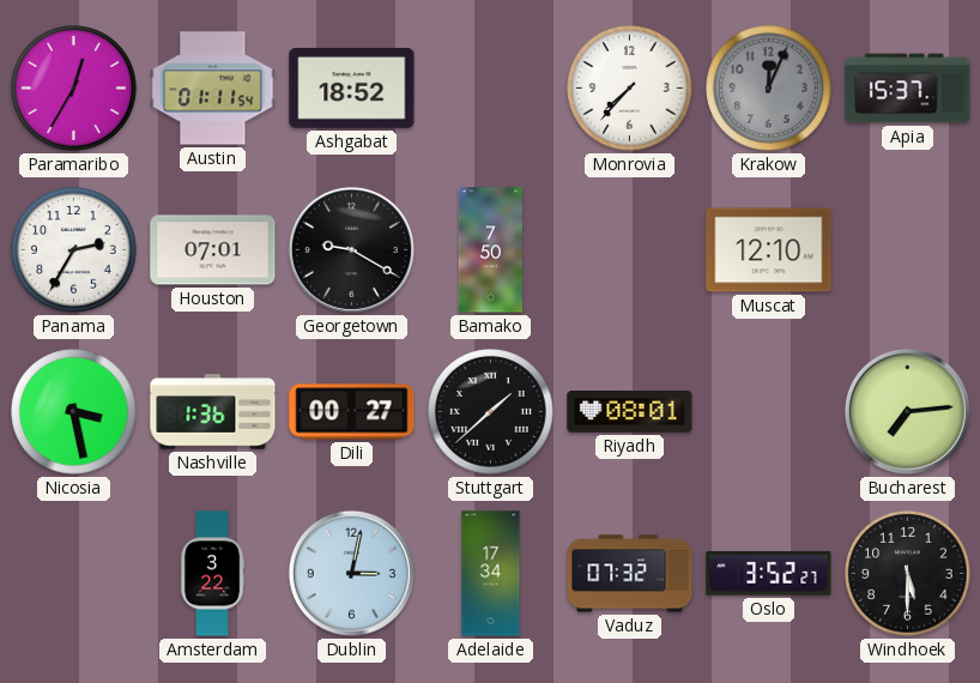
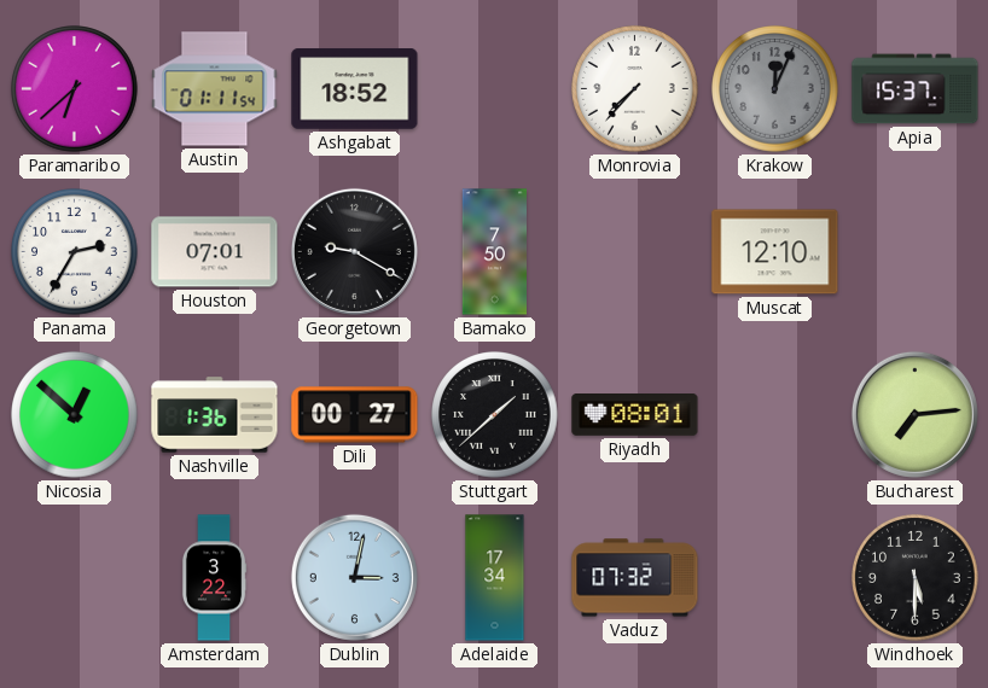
Paramaribo: 12:35 -> 6:38 (75, 89)
Nicosia: 3:28 -> 12:52 (75, 415)
Oslo: 3:52 -> none (769, 574)
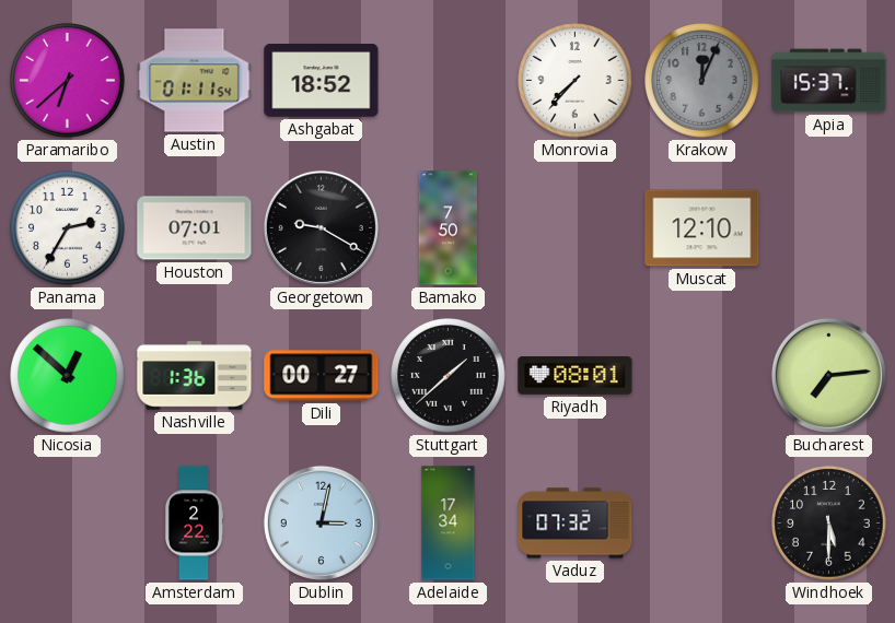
Amsterdam: 3:22 -> 2:22 (194, 524)
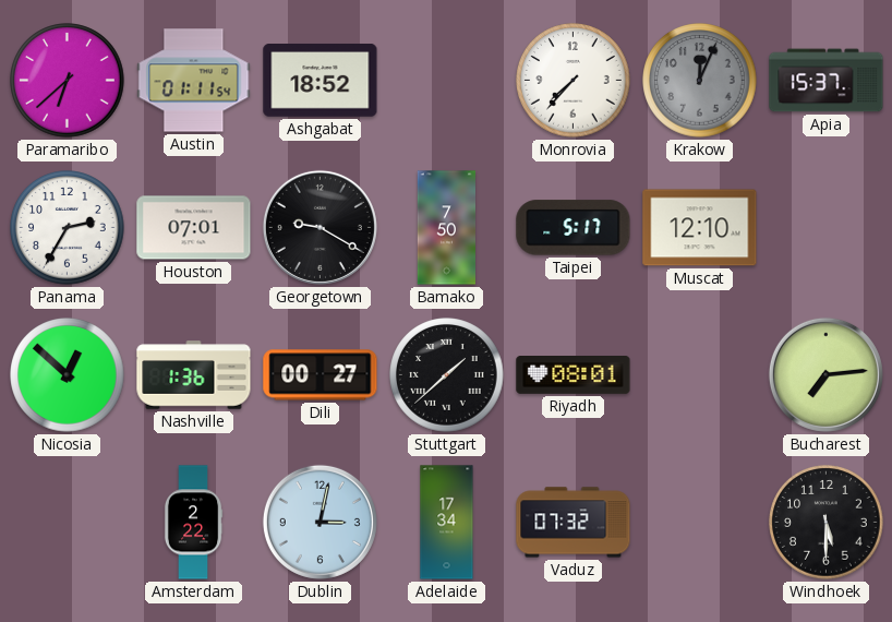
Taipei: none -> 5:17 (574, 228)
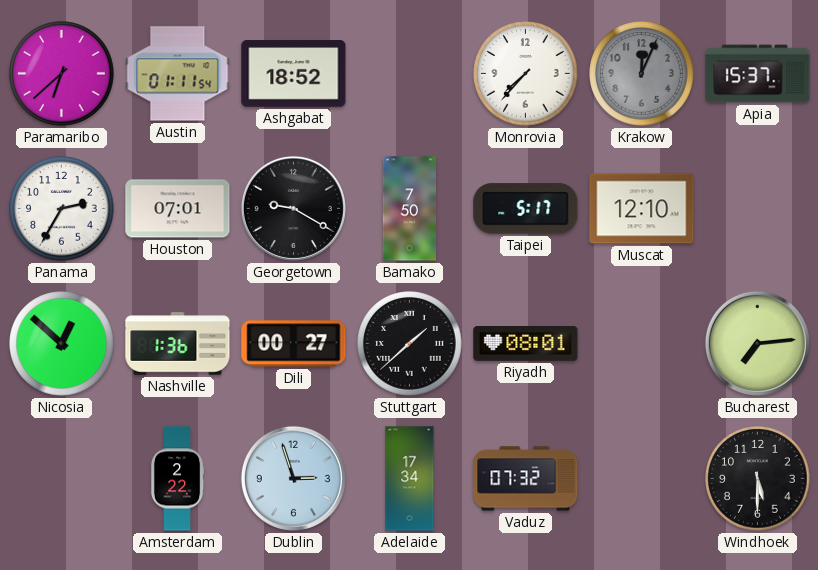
Dublin: 3:02 -> 2:57 (293, 478)
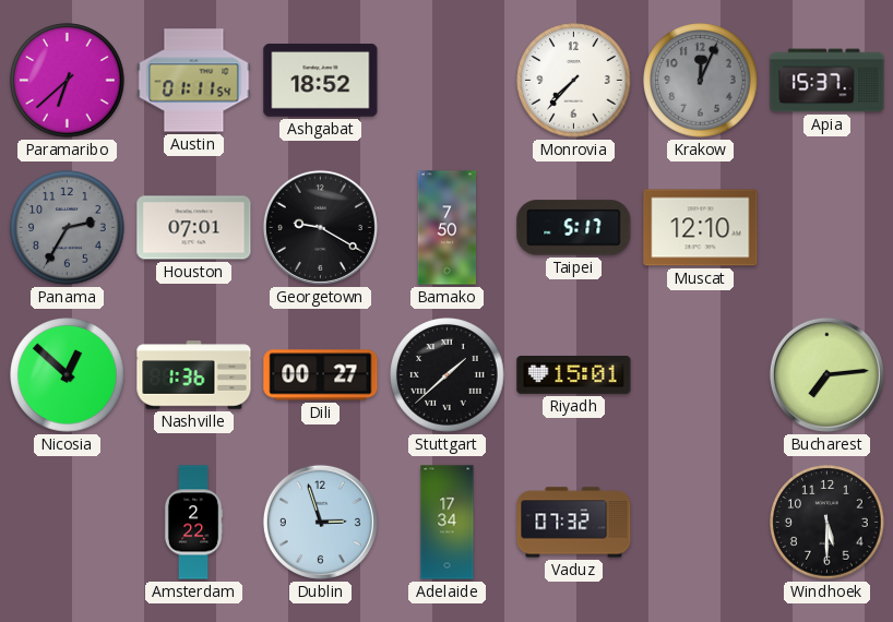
Panama dial: white -> grey (68, 228)
Riyadh: 08:01 -> 15:01 (574, 375)
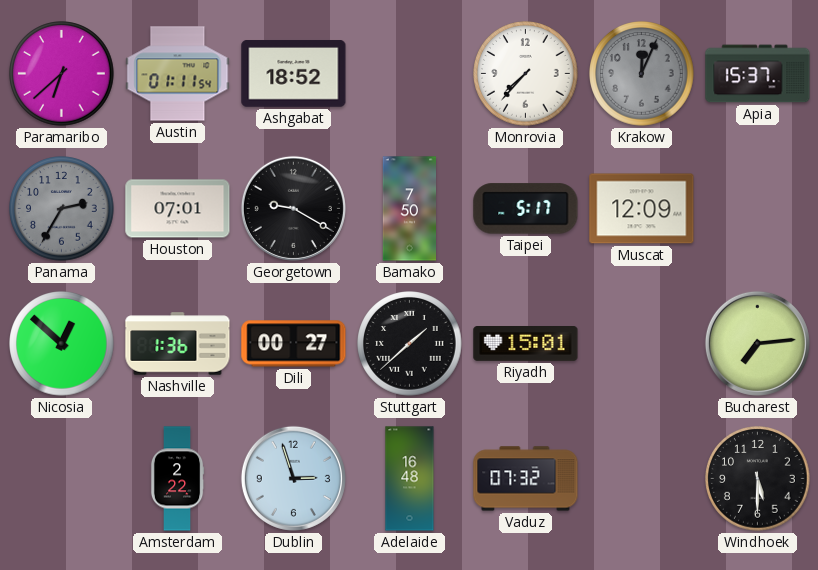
Muscat: 12:10 -> 12:09 (642, 209)
Adelaide: 17:34 -> 16:48 (410, 479)
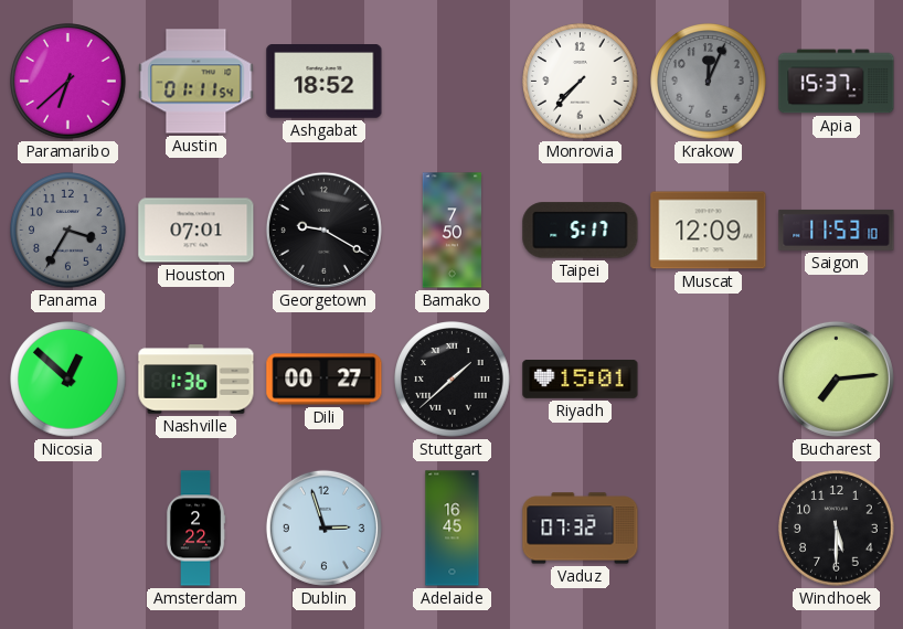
Panama: 2:35 -> 3:35 (68, 231)
Saigon: none -> 11:53 (837, 230)
Adelaide: 16:48 -> 16:45 (453, 529)
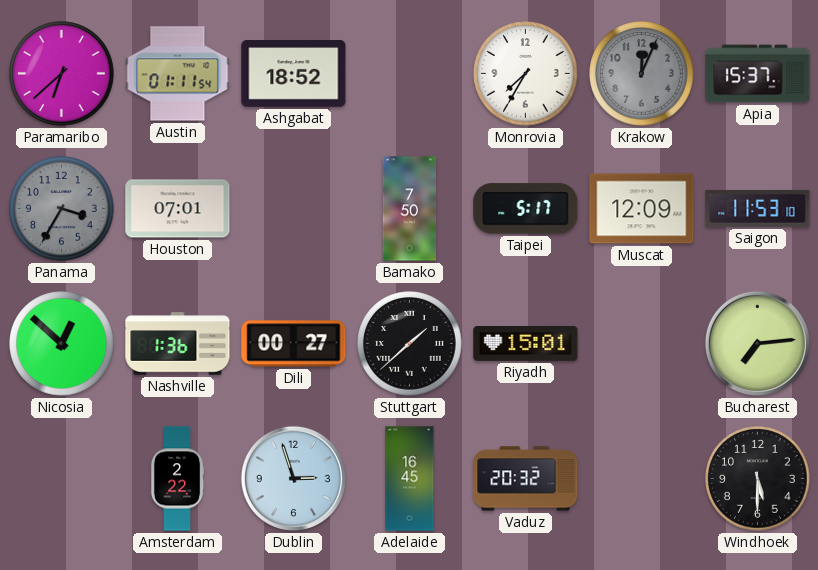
Monrovia: 7:37 -> 7:35 (526, 74)
Georgetown: 9:20 -> none (323, 230)
Vaduz: 07:32 -> 20:32 (526, 479)
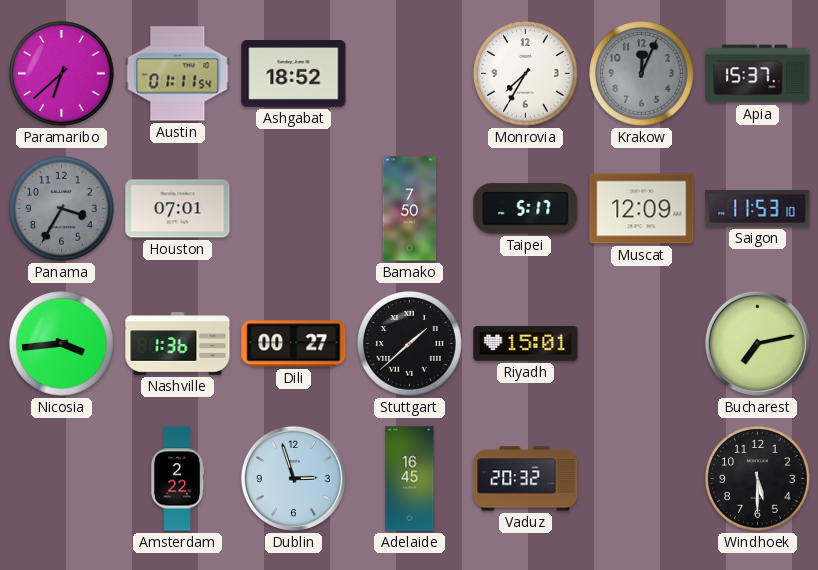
Nicosia: 12:52 -> 3:44 (62, 344)
Bucharest: 7:14 -> 7:13 (757, 343)
